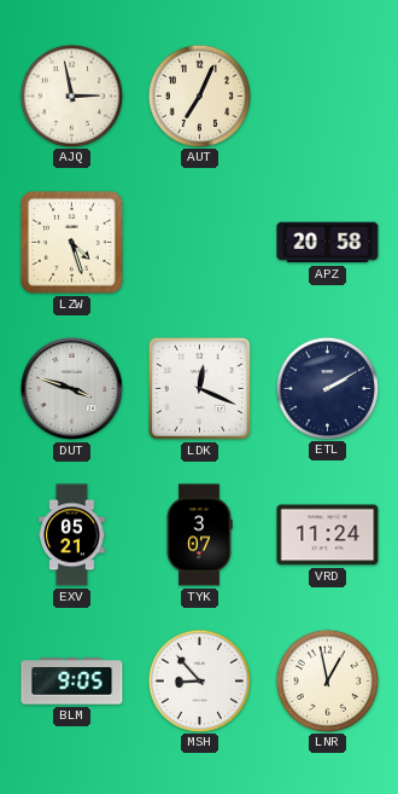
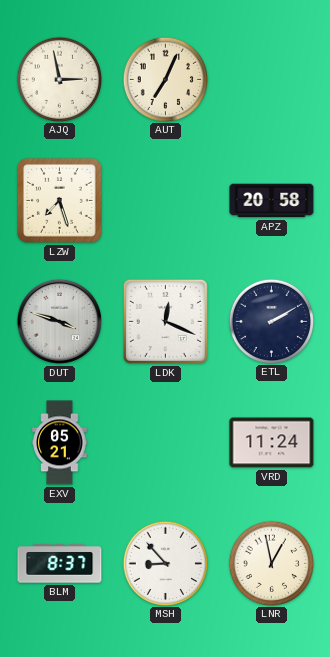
LZW: 4:27 -> 7:27 (59, 200)
TYK: 3:07 -> none (199, 535)
BLM: 9:05 -> 8:37 (60, 564)
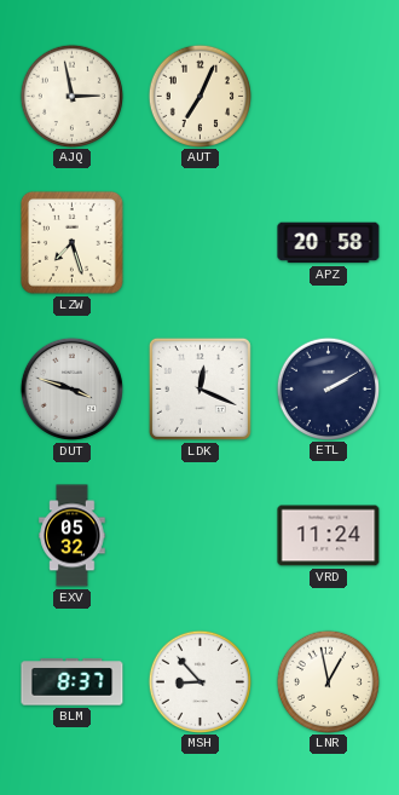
EXV: 05:21 -> 05:32 (73, 536)
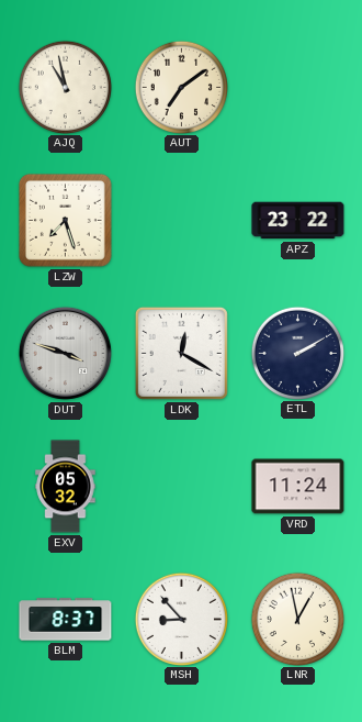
AJQ: 2:58 -> 10:58 (65, 87)
AUT: 7:04 -> 7:09 (181, 87)
APZ: 20:58 -> 23:22 (298, 221)
LDK: 12:19 -> 12:20 (181, 353)
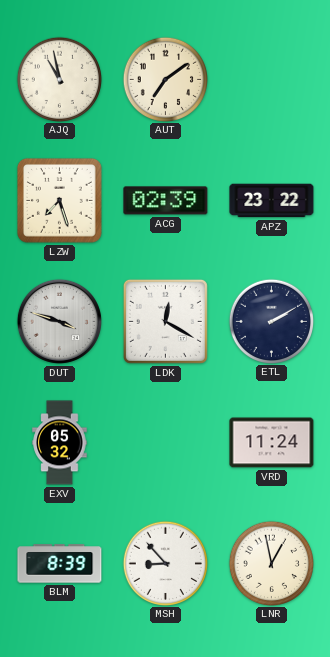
ACG: none -> 02:39 (166, 201)
BLM: 8:37 -> 8:39 (60, 564)
